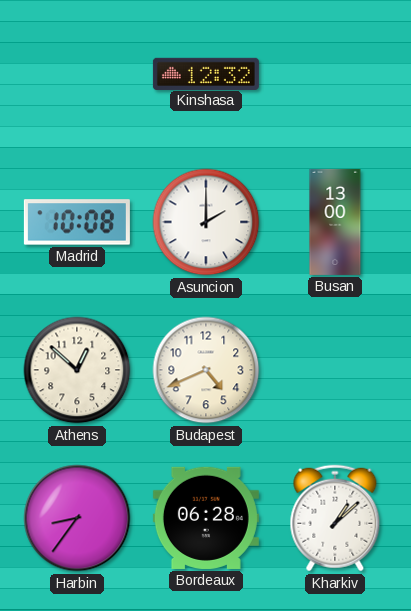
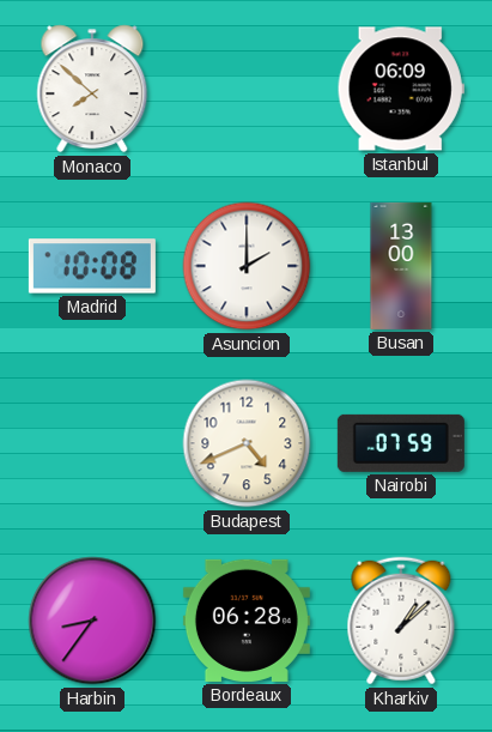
Monaco: none -> 7:52 (92, 89)
Kinshasa: 12:32 -> none (206, 73)
Istanbul: none -> 06:09 (401, 89)
Athens: 12:52 -> none (77, 370)
Nairobi: none -> 07:59 (401, 443)
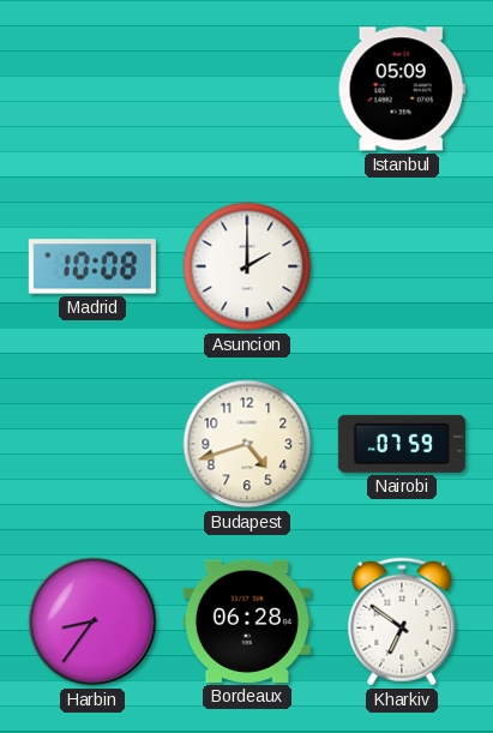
Monaco: 7:52 -> none (92, 89)
Istanbul: 06:09 -> 05:09 (402, 89)
Busan: 13:00 -> none (401, 266)
Budapest: 4:41 -> 4:42 (247, 444)
Kharkiv: 1:08 -> 6:51 (402, 621)
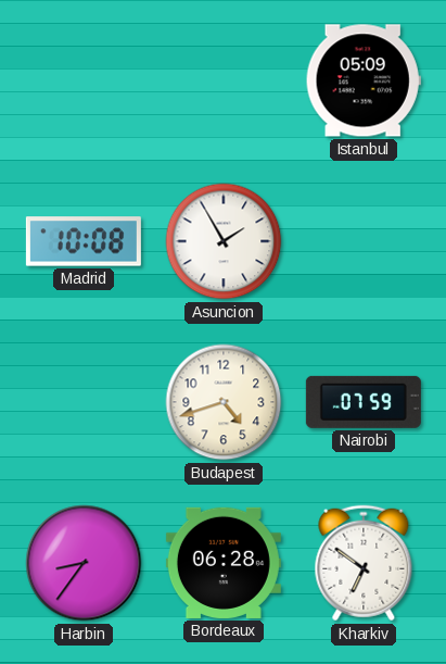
Asuncion: 2:00 -> 1:55 (224, 241)
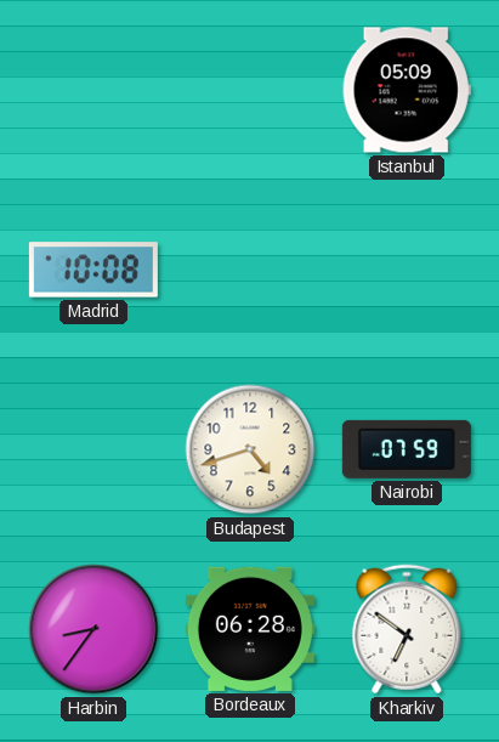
Asuncion: 1:55 -> none (224, 241)
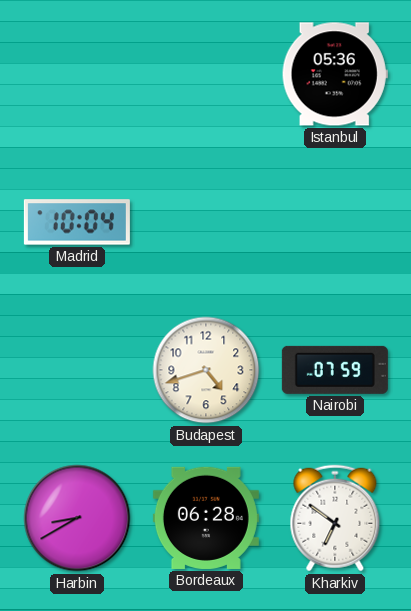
Istanbul: 05:09 -> 05:36 (335, 74)
Madrid: 10:08 -> 10:04 (77, 222)
Harbin: 8:36 -> 8:40 (77, 518)
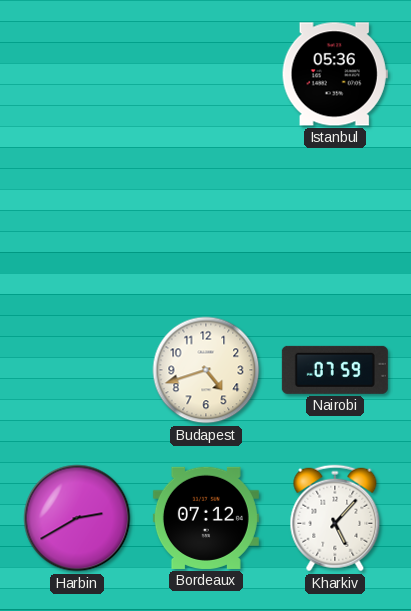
Madrid: 10:04 -> none (77, 222)
Harbin: 8:40 -> 2:40 (77, 518)
Bordeaux: 06:28 -> 07:12 (206, 518)
Kharkiv: 6:51 -> 5:07 (335, 518)
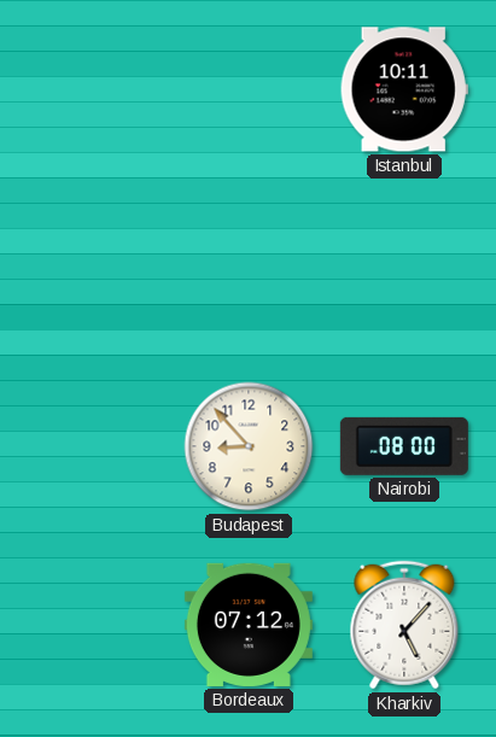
Istanbul: 05:36 -> 10:11 (404, 89)
Budapest: 4:42 -> 8:53 (249, 446)
Nairobi: 07:59 -> 08:00 (404, 446)
Harbin: 2:40 -> none (77, 518)
